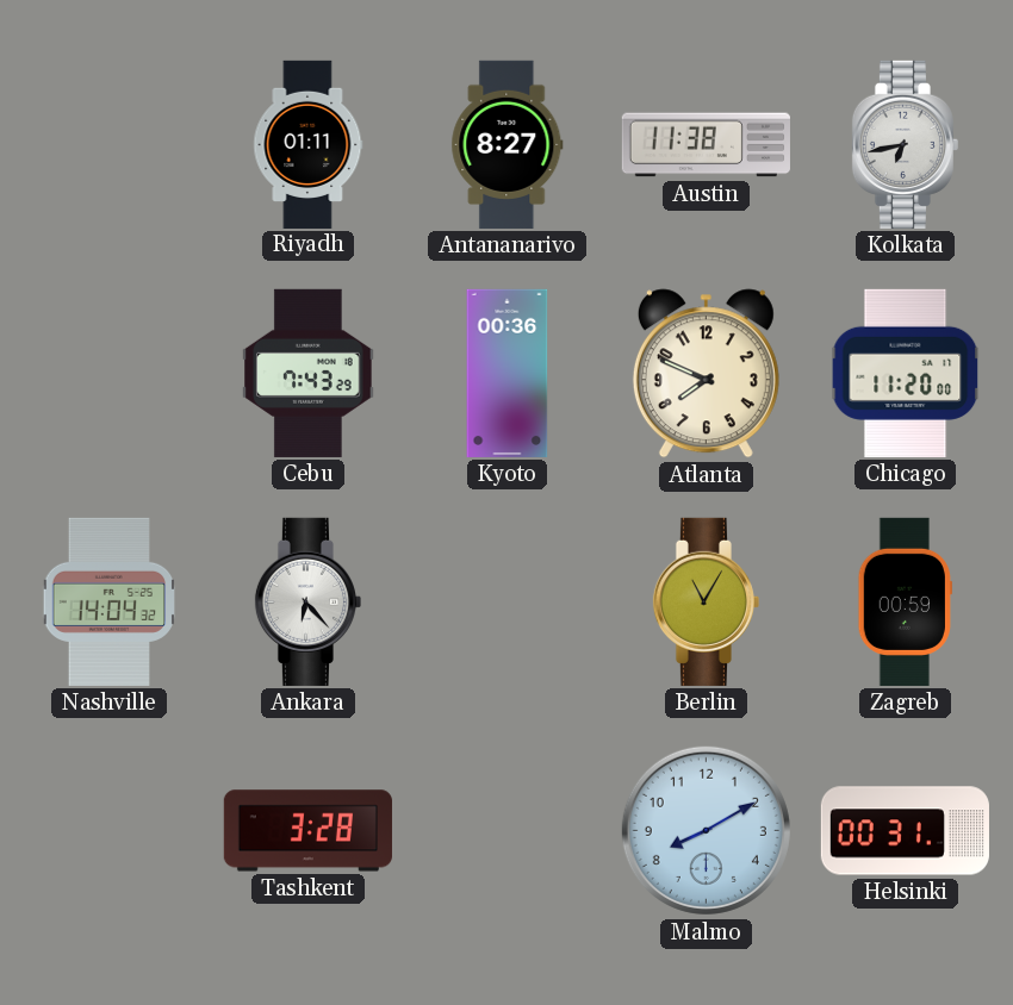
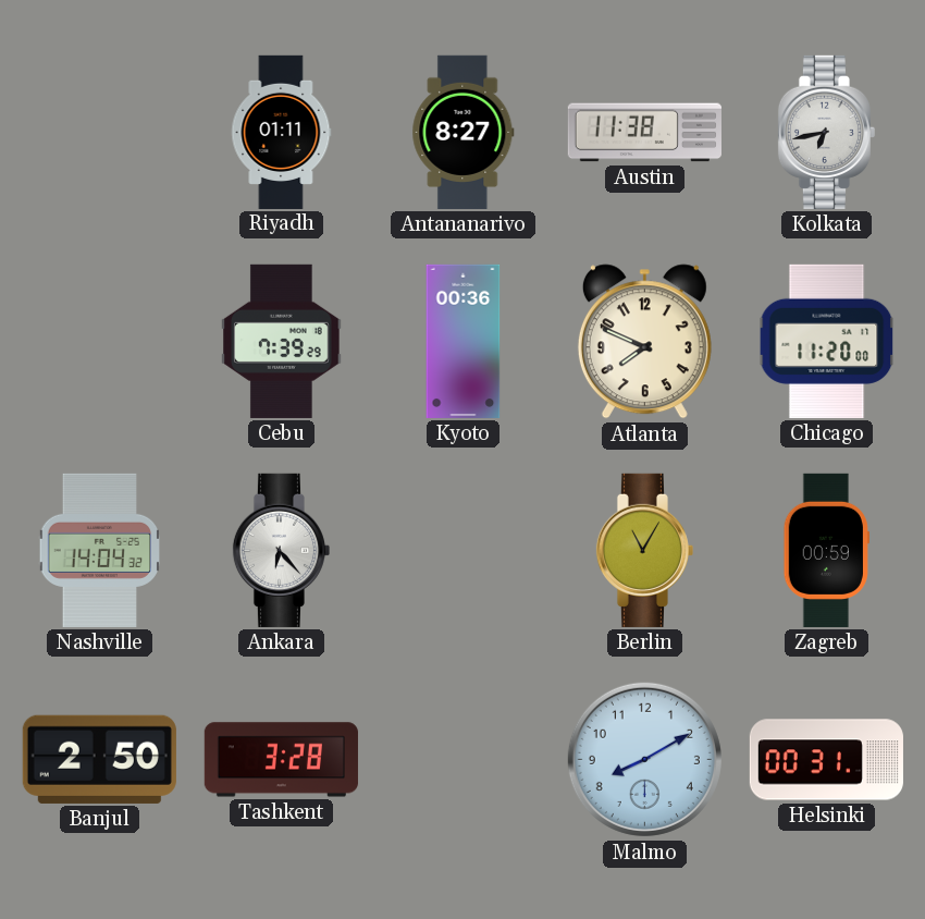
Cebu: 7:43 -> 7:39 (282, 341)
Banjul: none -> 2:50 (99, 759)
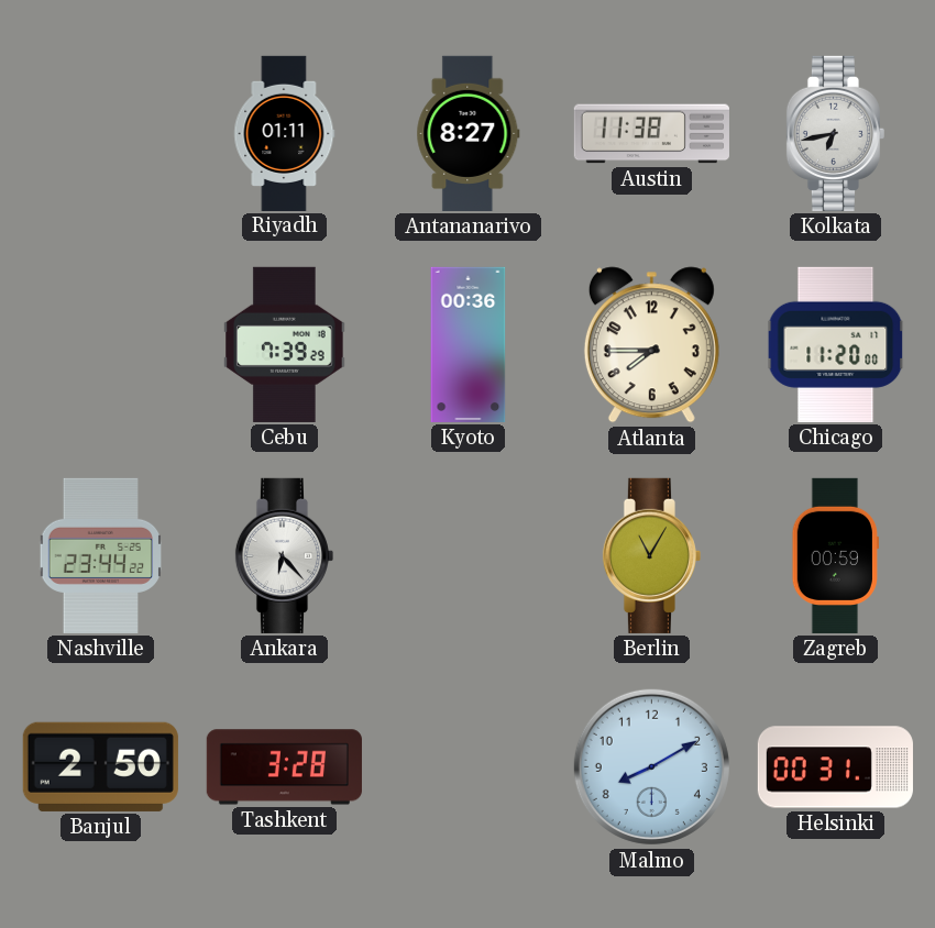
Atlanta: 7:49 -> 7:45 (651, 345)
Nashville: 14:04 -> 23:44 (100, 555)
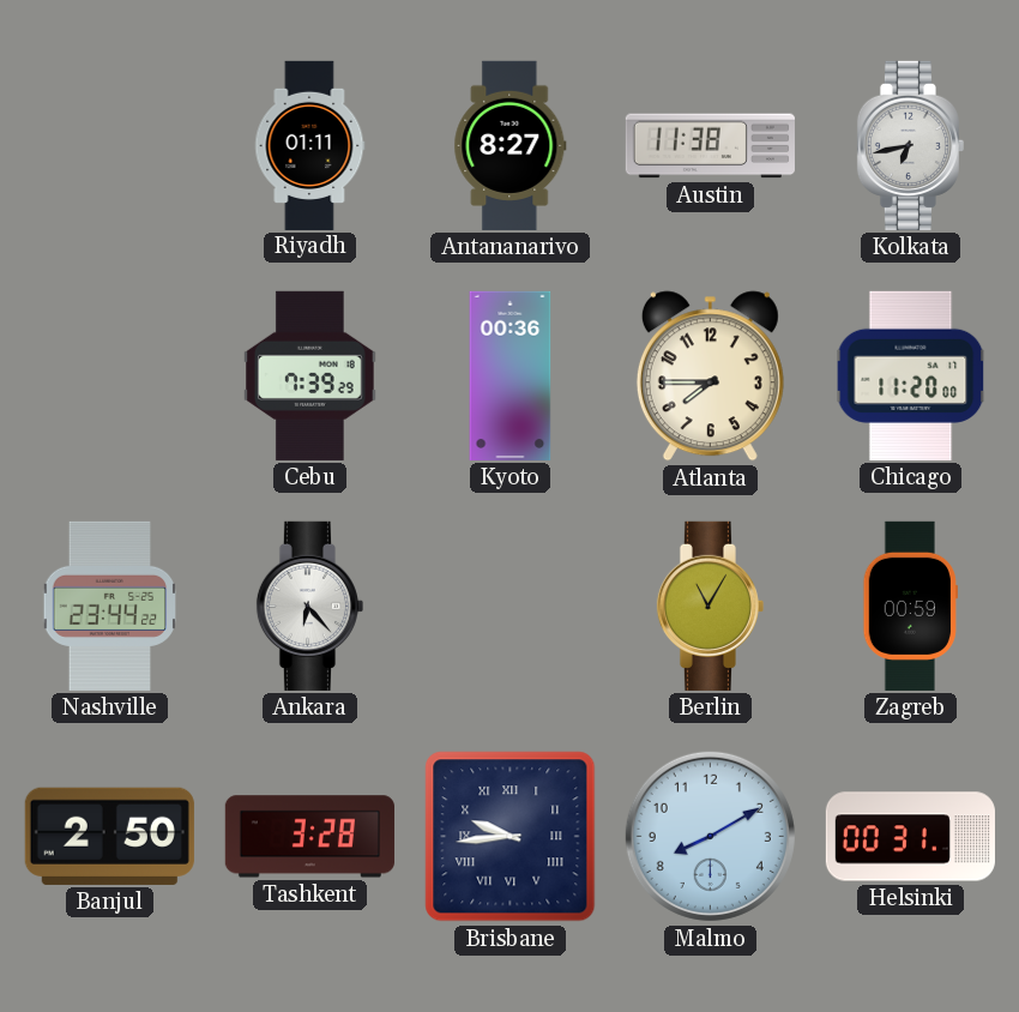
Brisbane: none -> 9:44 (511, 837)
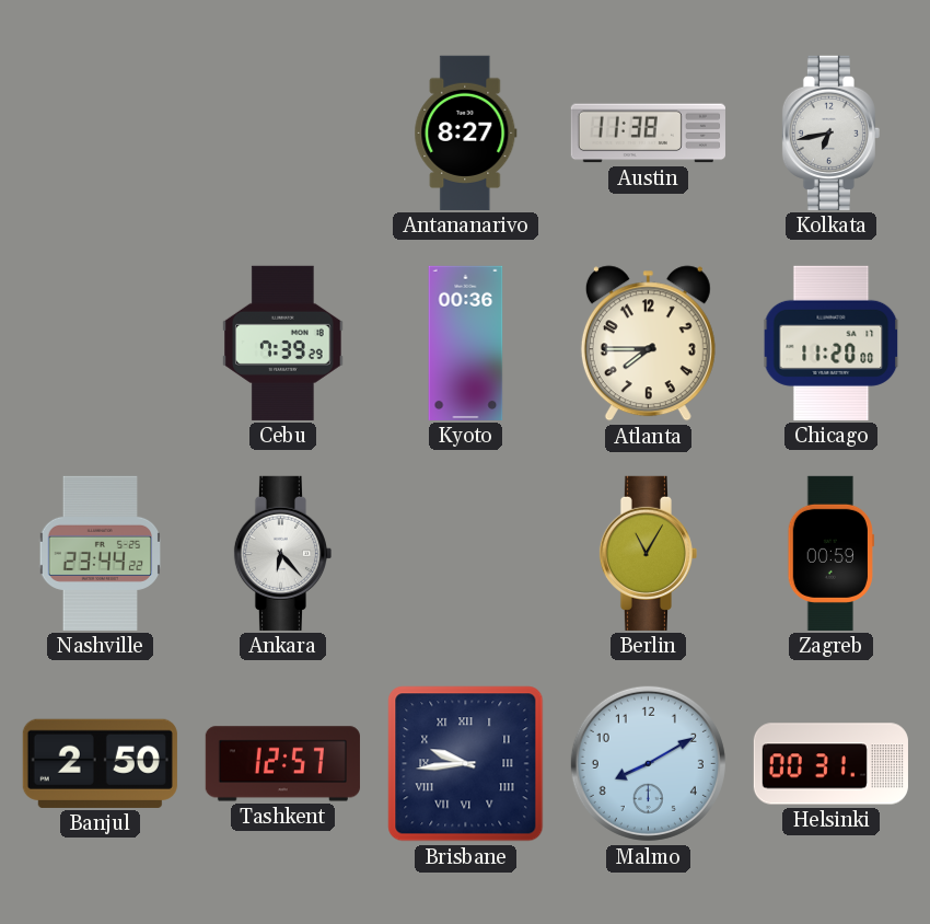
Riyadh: 01:11 -> none (310, 145)
Tashkent: 3:28 -> 12:57 (282, 764)
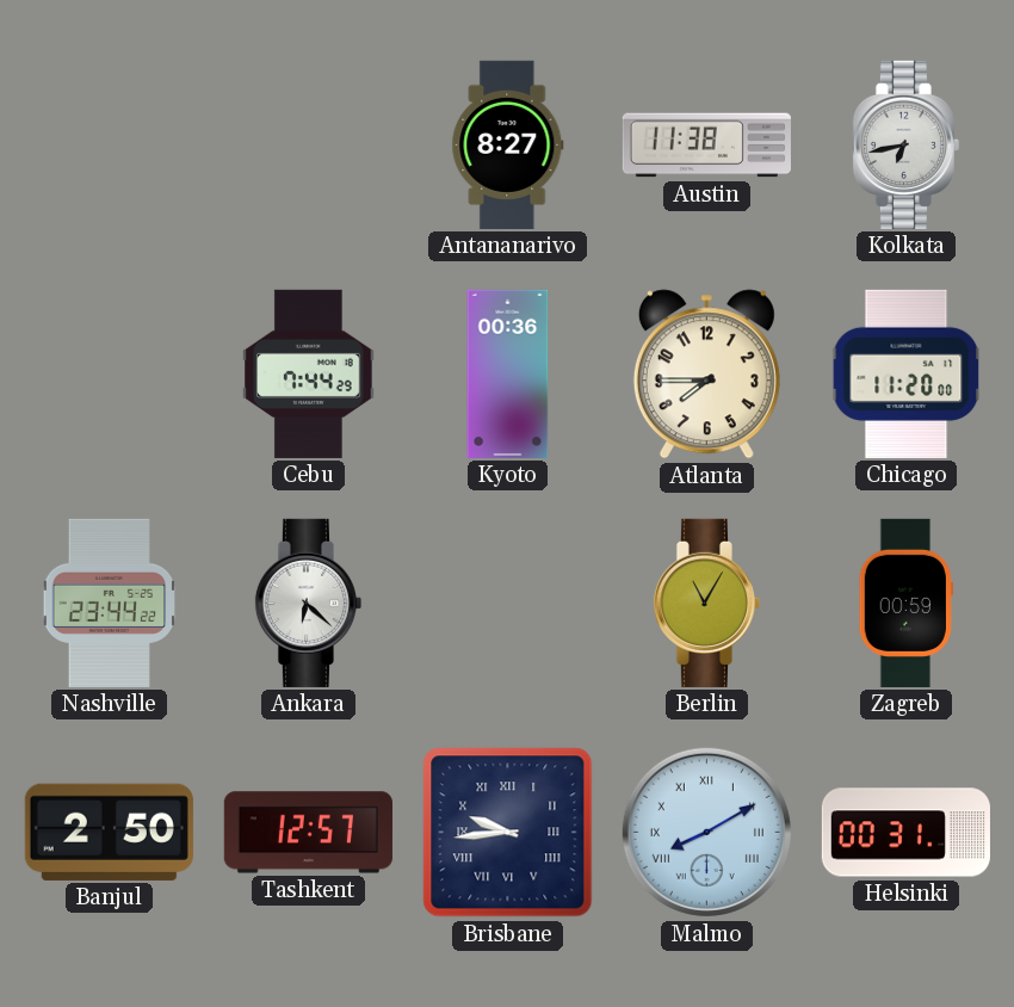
Cebu: 7:39 -> 7:44 (309, 373)
Ankara: 6:23 -> 6:22 (308, 603)
Malmo numerals: Arabic -> Roman (706, 832)
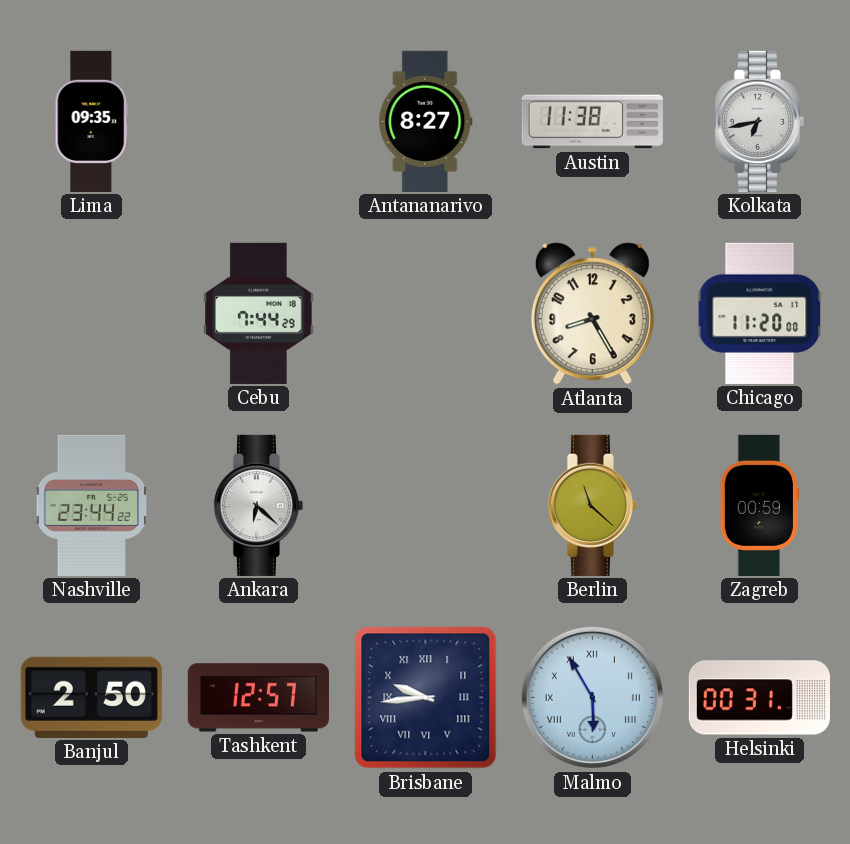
Lima: none -> 09:35 (92, 121)
Kyoto: 00:36 -> none (508, 373)
Atlanta: 7:45 -> 8:25 (592, 314)
Berlin: 11:05 -> 11:22 (592, 505)
Malmo: 8:10 -> 5:55 (592, 697)
